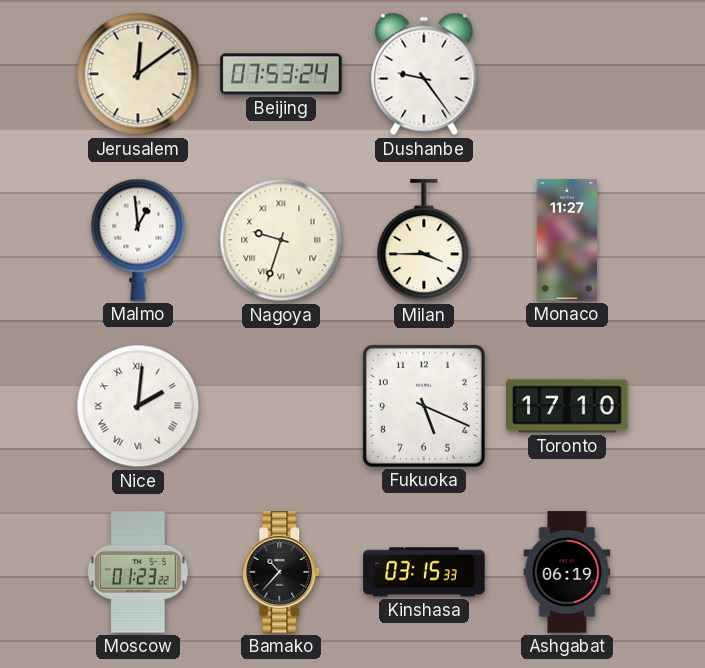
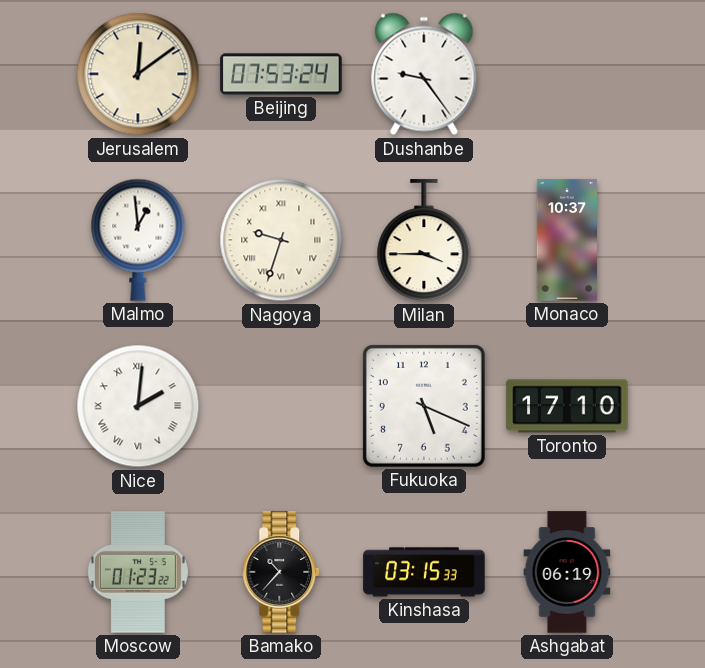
Monaco: 11:27 -> 10:37 (566, 240)
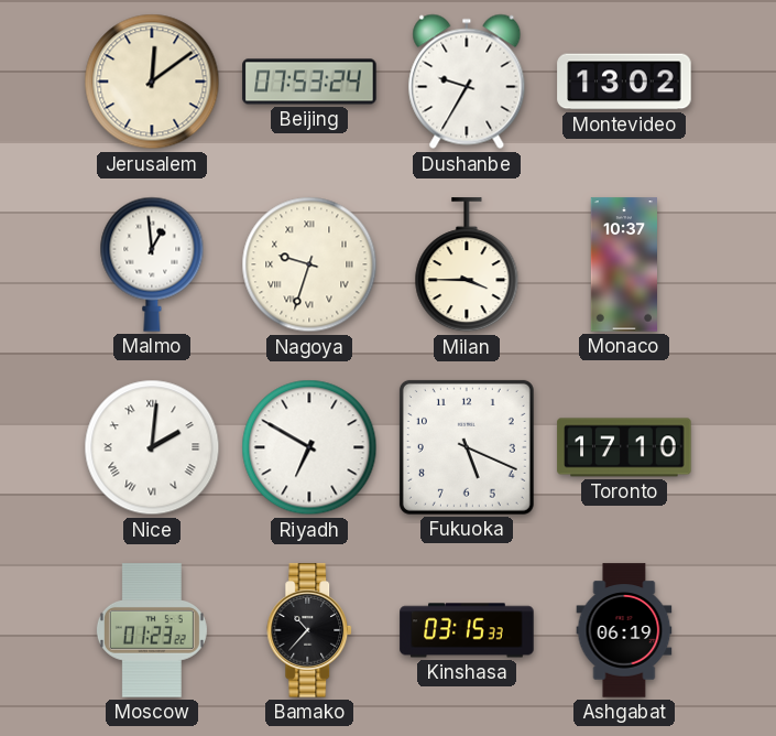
Dushanbe: 9:24 -> 9:35 (467, 82)
Montevideo: none -> 13:02 (624, 82)
Riyadh: none -> 6:50 (309, 447)
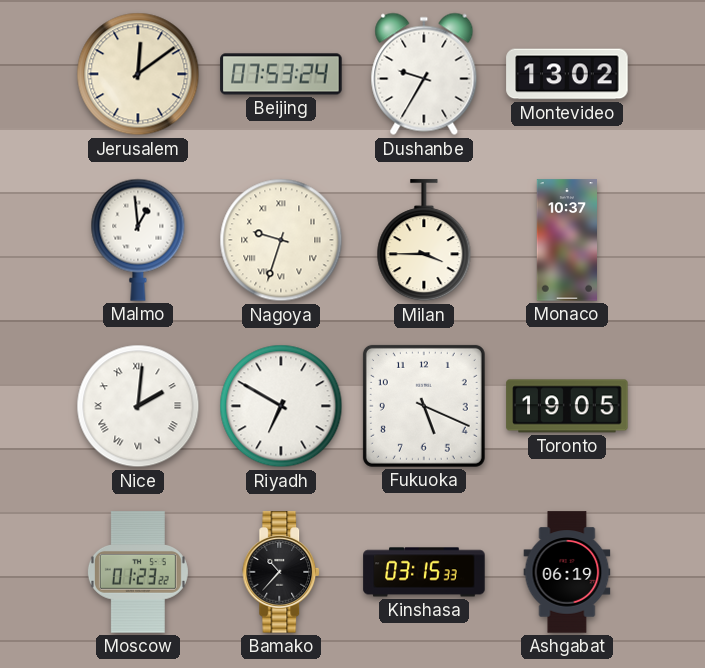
Toronto: 17:10 -> 19:05 (567, 406)
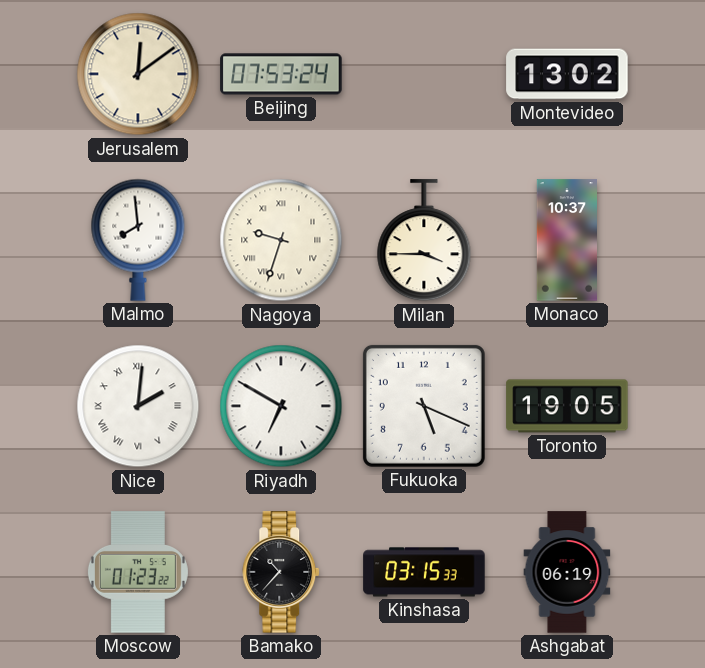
Dushanbe: 9:35 -> none (424, 74)
Malmo: 12:59 -> 7:59 (138, 240)
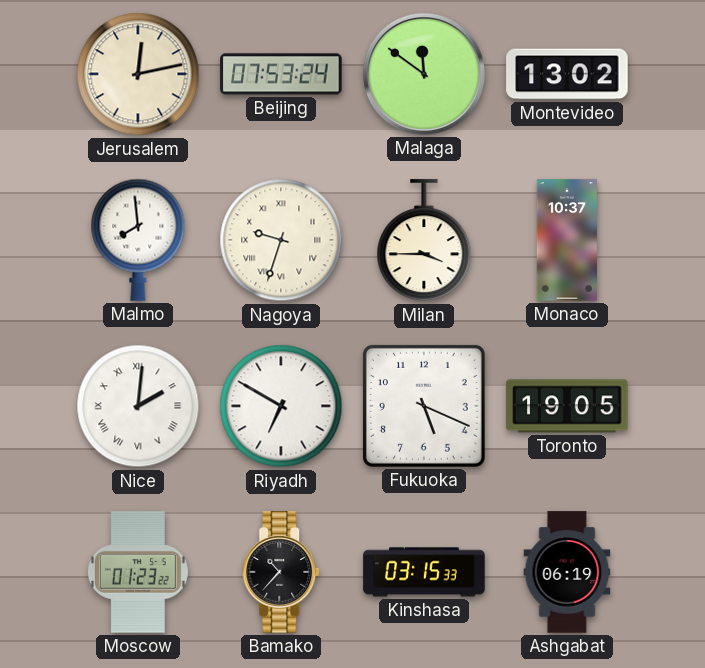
Jerusalem: 12:09 -> 12:13 (138, 74)
Malaga: none -> 11:51 (424, 74)
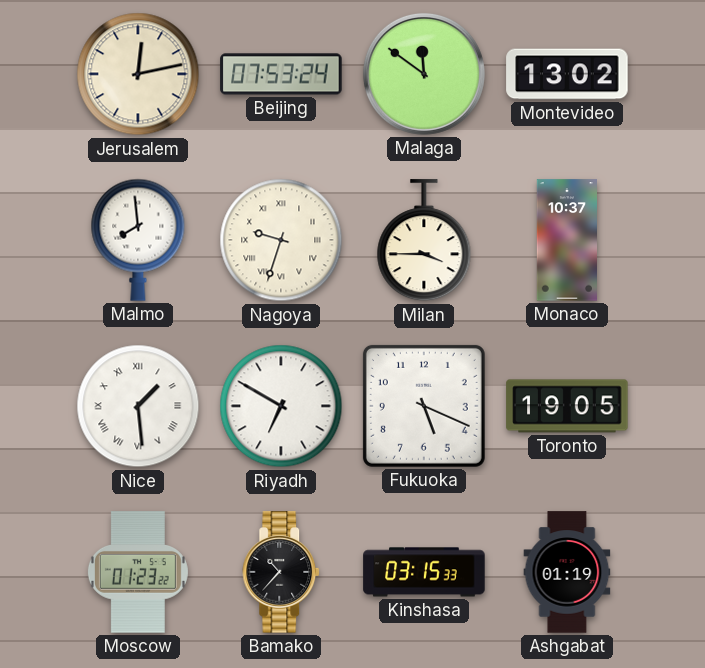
Nice: 2:01 -> 1:29 (138, 406)
Ashgabat: 06:19 -> 01:19 (567, 572)
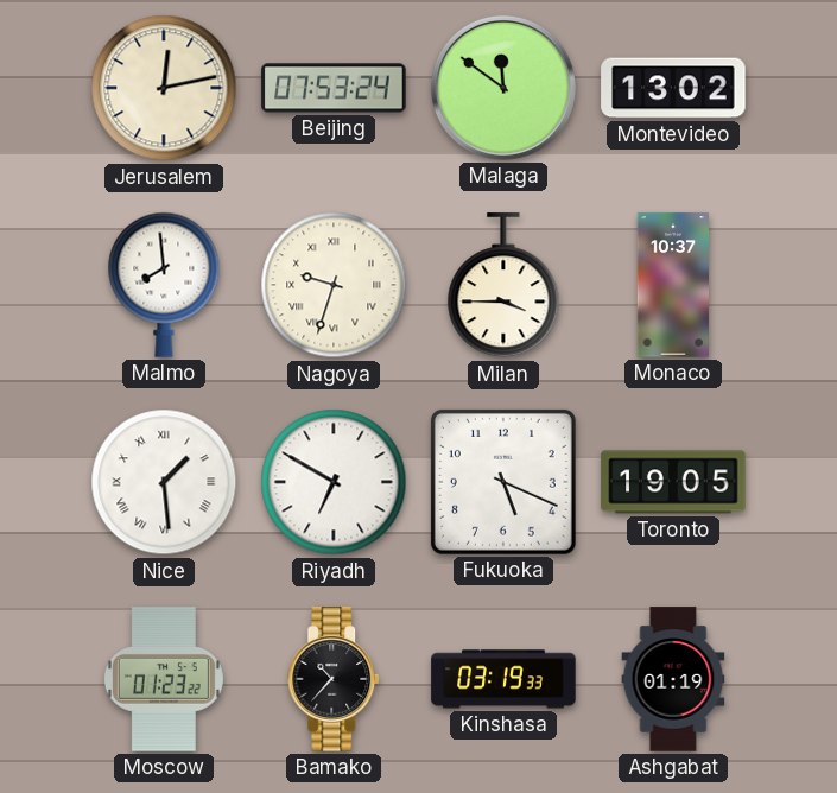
Kinshasa: 03:15 -> 03:19 (503, 679)
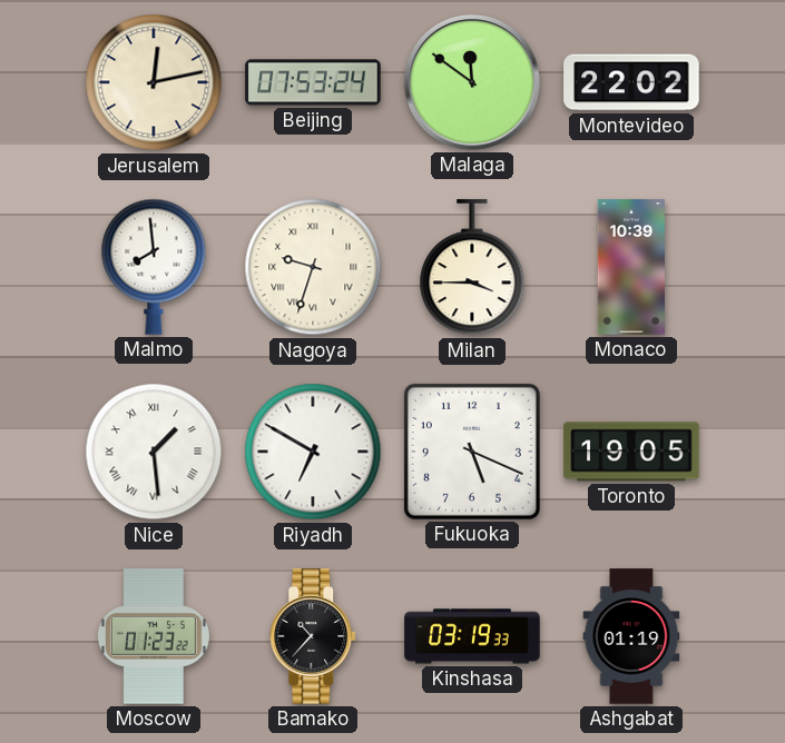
Montevideo: 13:02 -> 22:02 (631, 82)
Monaco: 10:37 -> 10:39 (630, 267)
